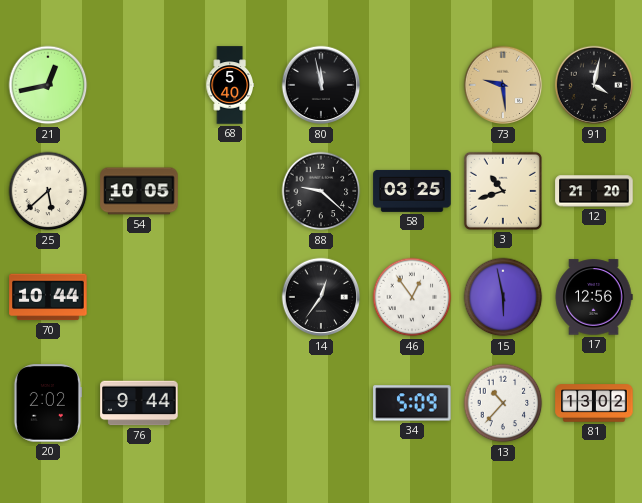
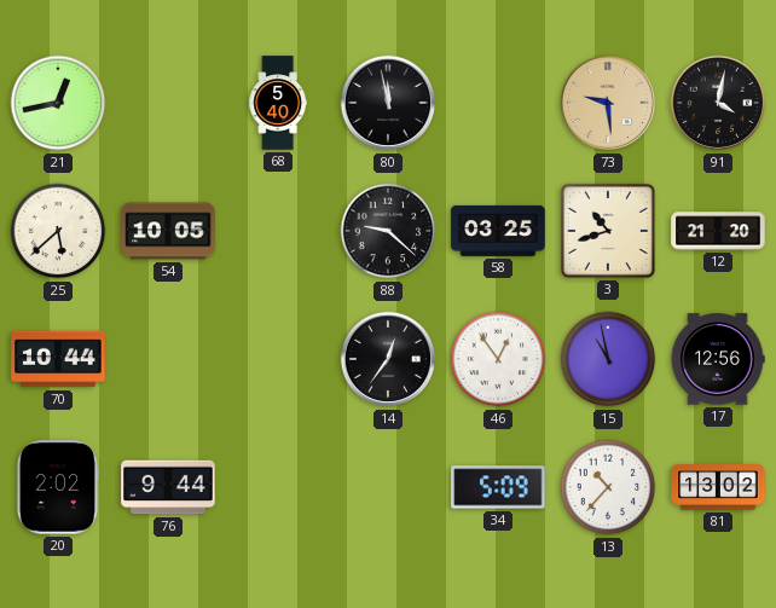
15: 5:58 -> 10:58 (608, 359)
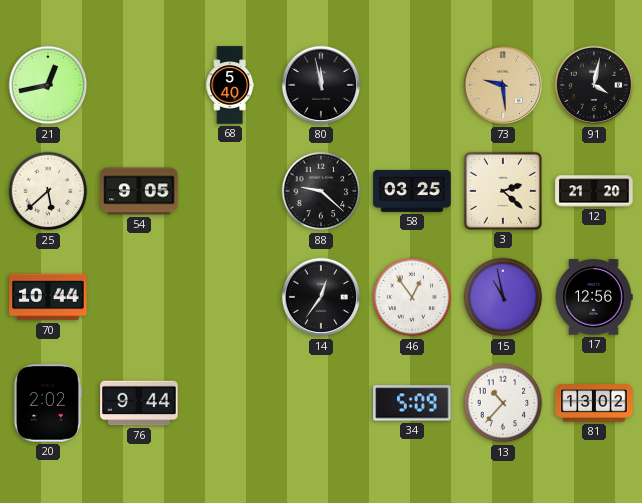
54: 10:05 -> 9:05 (139, 191)
3: 10:42 -> 2:22 (503, 191)
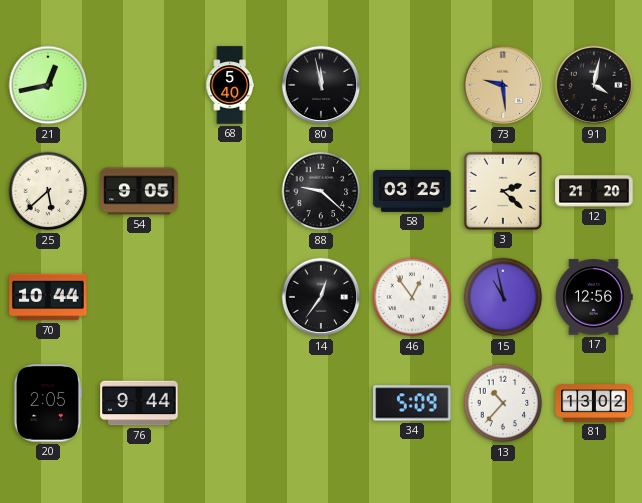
20: 2:02 -> 2:05 (47, 403)
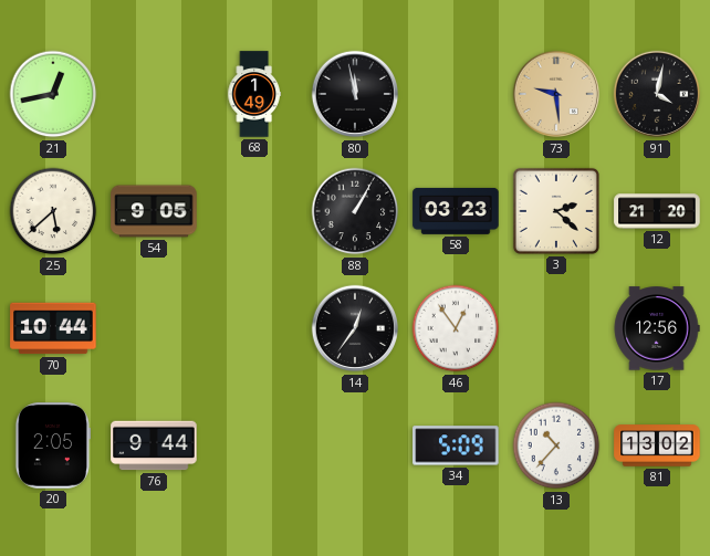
68: 5:40 -> 1:49 (254, 94)
88: 9:22 -> 1:05 (355, 211)
58: 03:25 -> 03:23 (456, 211)
15: 10:58 -> none (503, 297)
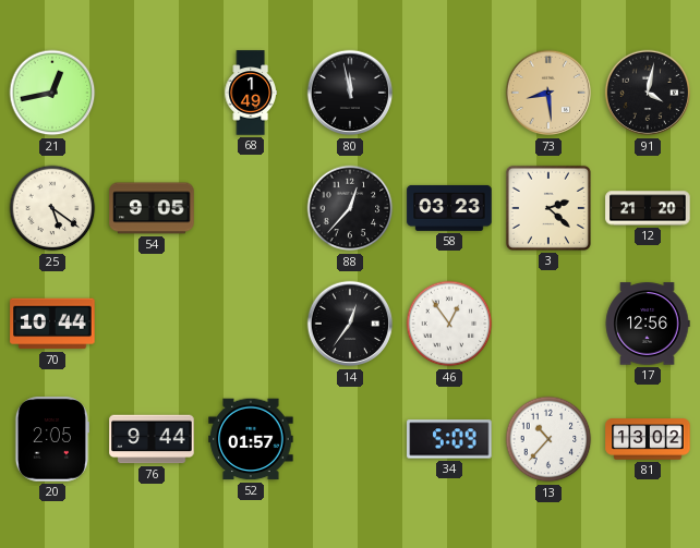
73: 9:29 -> 8:29 (548, 93)
25: 5:38 -> 5:21 (52, 208)
88: 1:05 -> 12:37 (350, 208)
52: none -> 01:57 (251, 439)
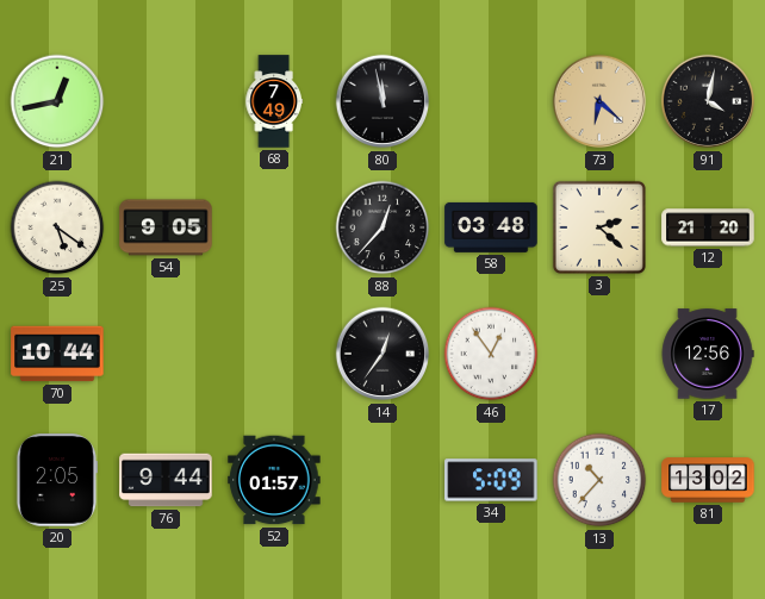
68: 1:49 -> 7:49 (274, 101)
73: 8:29 -> 6:22 (599, 101)
58: 03:23 -> 03:48 (491, 227)
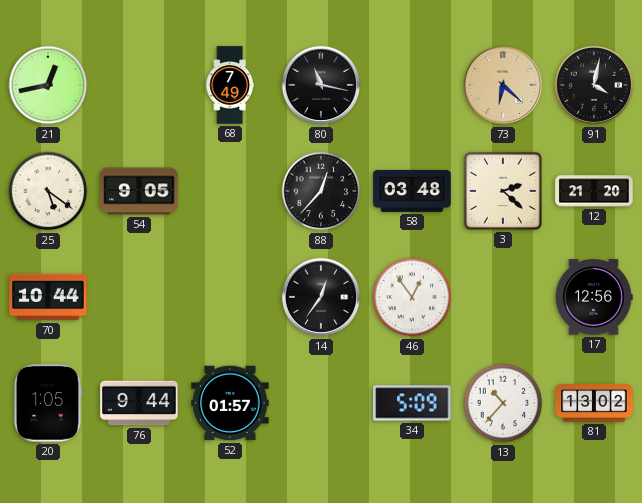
80: 11:58 -> 11:17 (321, 85)
20: 2:05 -> 1:05 (47, 403)
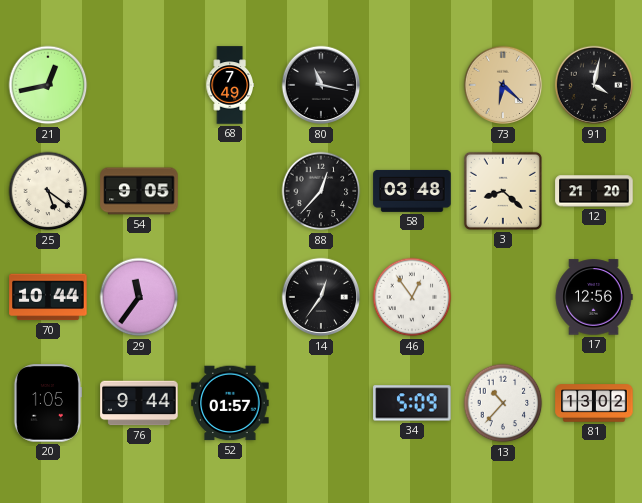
3: 2:22 -> 8:22 (503, 191)
29: none -> 11:36 (139, 297)
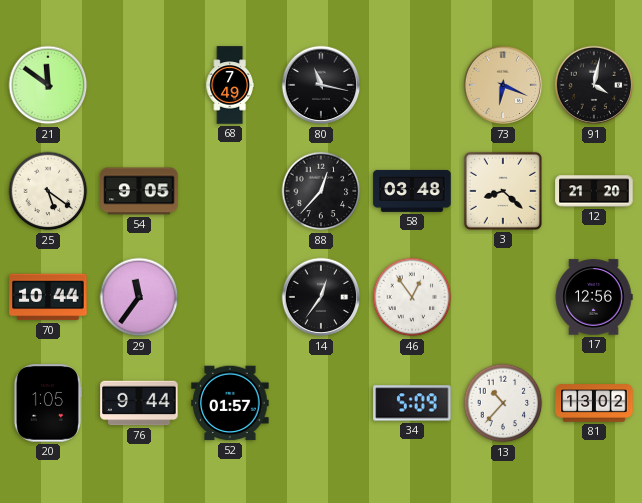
21: 12:43 -> 11:51 (48, 85)
73: 6:22 -> 6:19 (503, 85)
